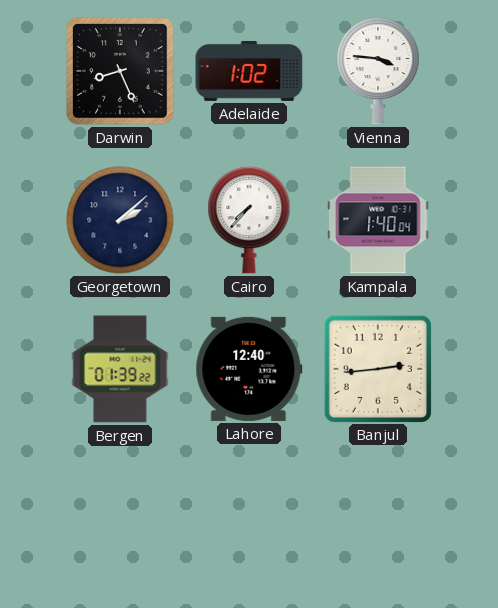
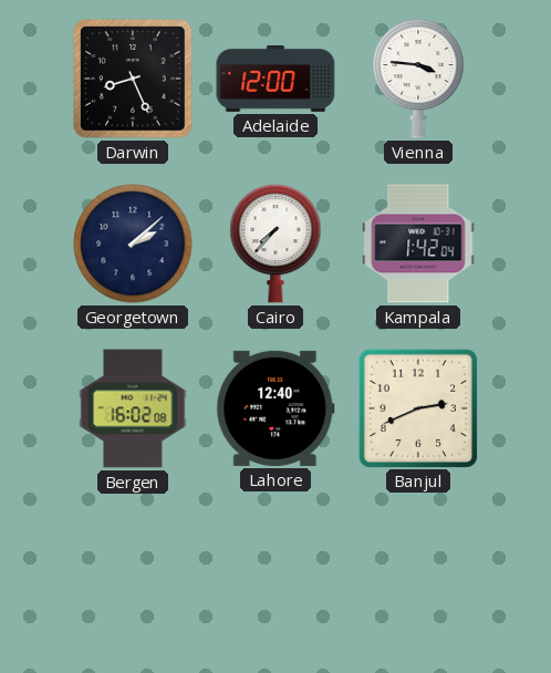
Adelaide: 1:02 -> 12:00 (275, 79)
Kampala: 1:40 -> 1:42 (418, 244)
Bergen: 01:39 -> 16:02 (133, 408)
Banjul: 2:44 -> 2:41 (417, 407)
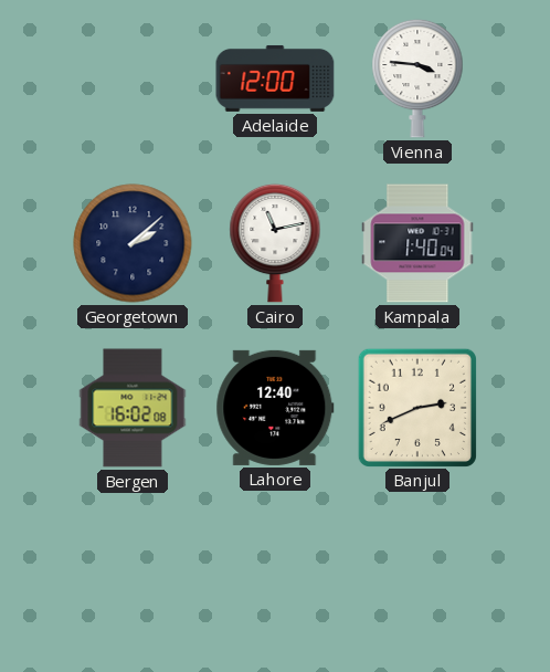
Darwin: 8:26 -> none (133, 79)
Cairo: 7:37 -> 11:13 (275, 243)
Kampala: 1:42 -> 1:40 (417, 243)
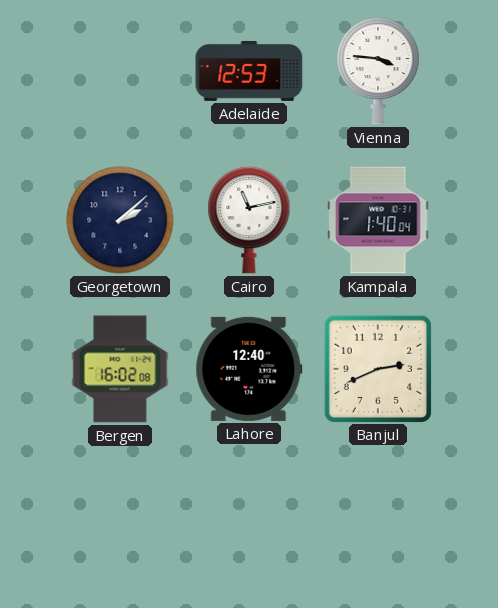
Adelaide: 12:00 -> 12:53 (249, 71)
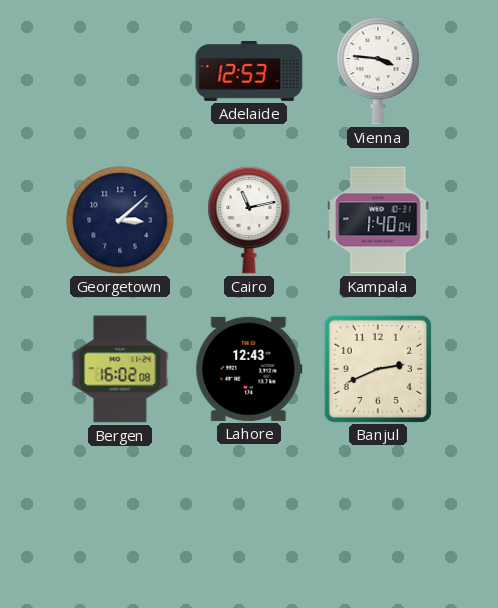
Georgetown: 2:08 -> 3:08 (120, 220)
Lahore: 12:40 -> 12:43 (249, 369)
